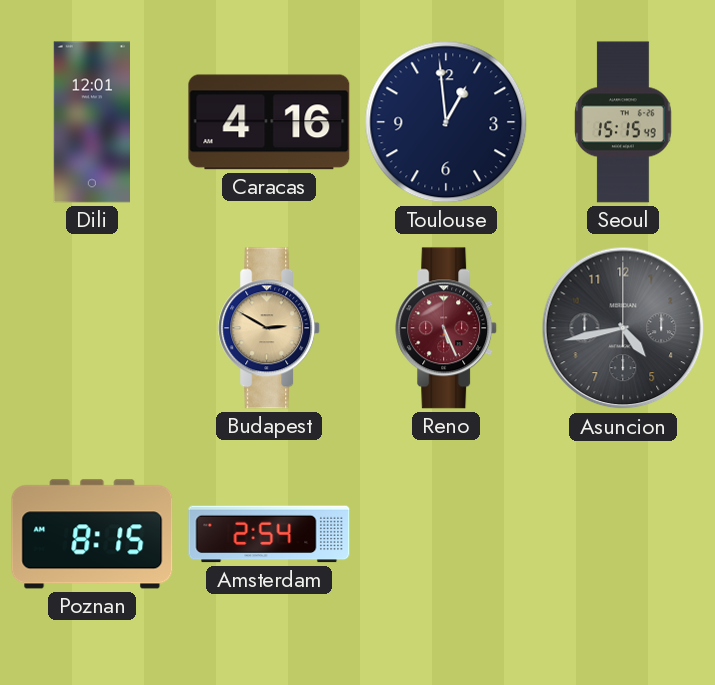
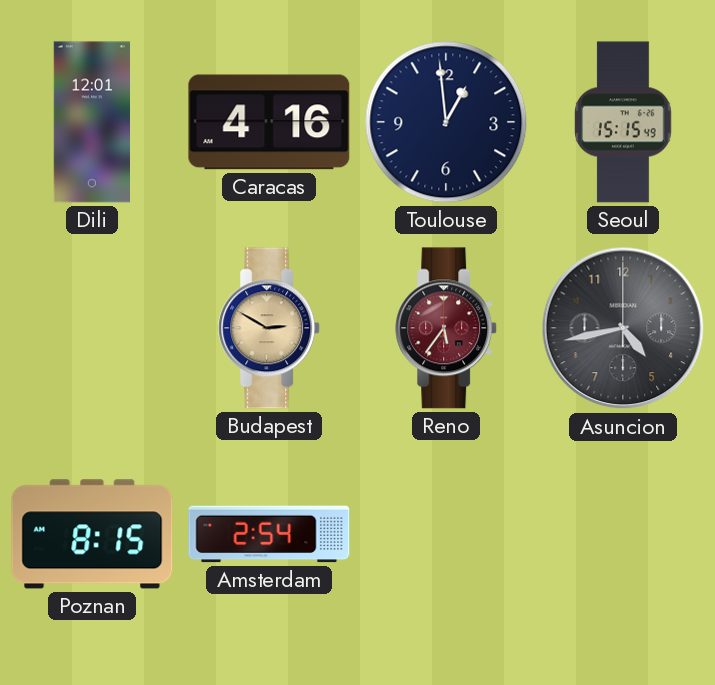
Reno: 5:26 -> 5:36 (447, 328)
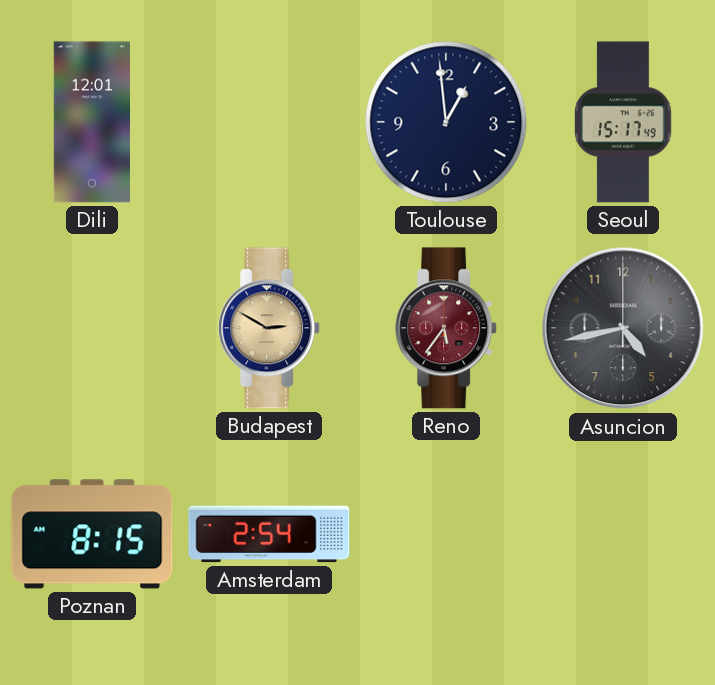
Caracas: 4:16 -> none (269, 122)
Seoul: 15:15 -> 15:17 (623, 122)
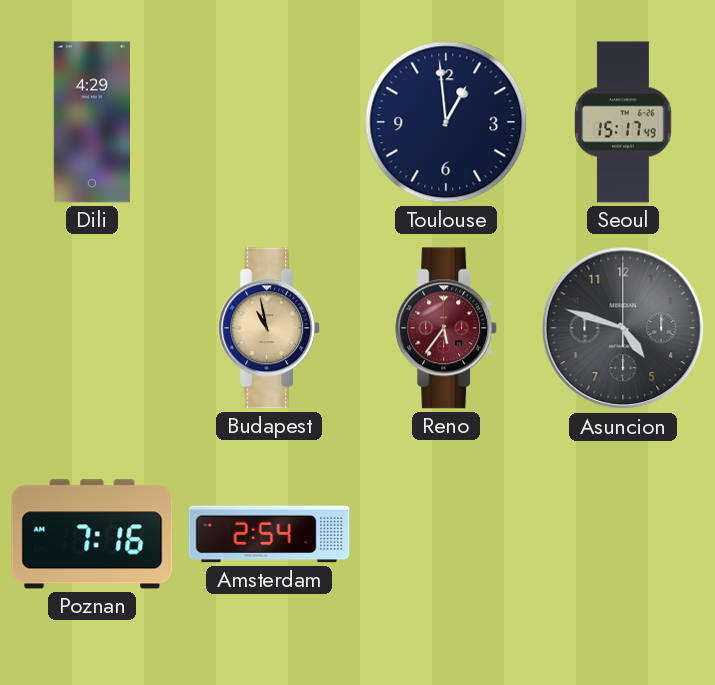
Dili: 12:01 -> 4:29 (91, 122)
Budapest: 2:50 -> 10:58 (270, 328)
Asuncion: 4:43 -> 4:48 (623, 328)
Poznan: 8:15 -> 7:16 (92, 534)
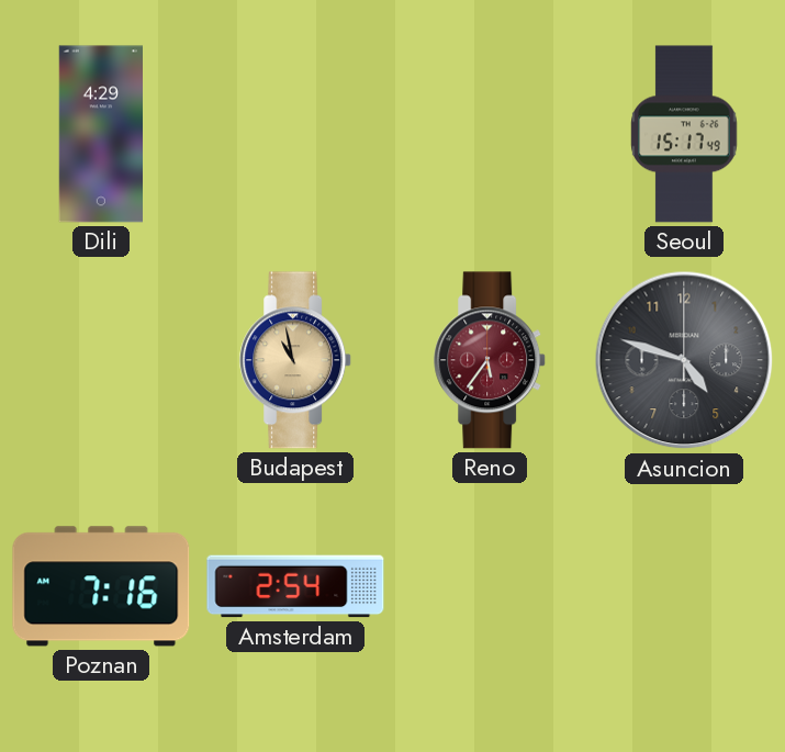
Toulouse: 12:59 -> none (446, 122)
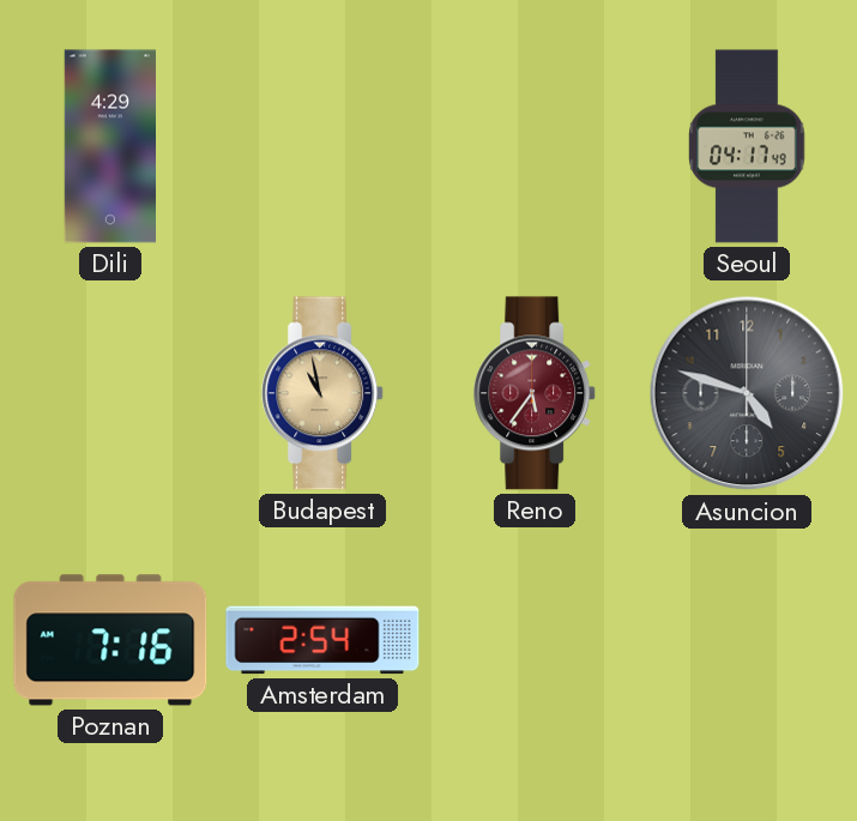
Seoul: 15:17 -> 04:17 (747, 146)
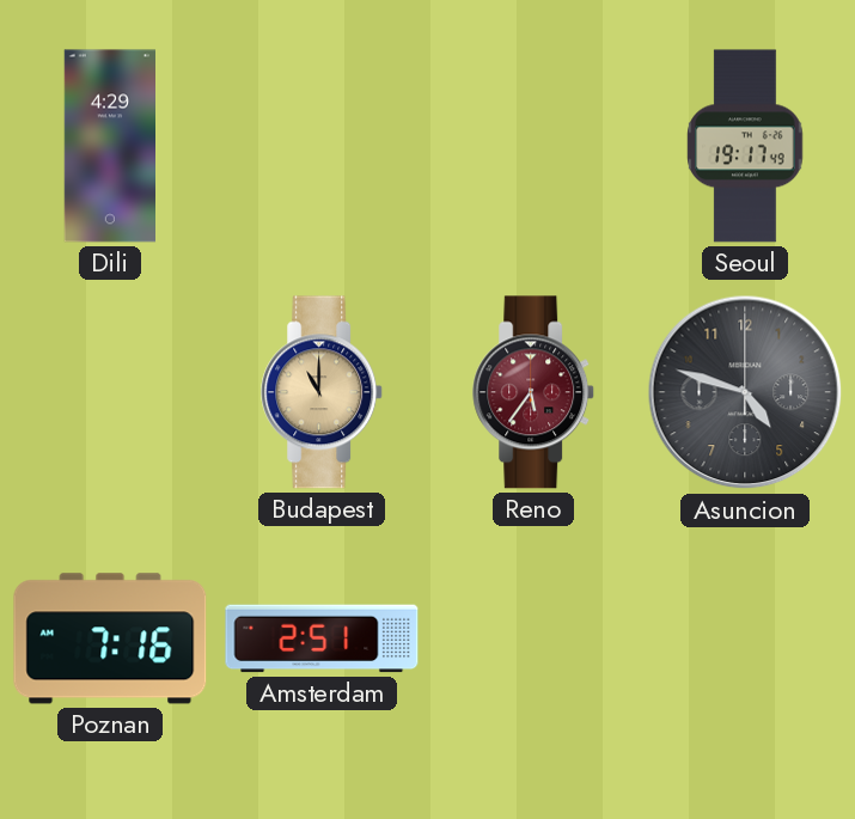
Seoul: 04:17 -> 19:17 (745, 146)
Budapest: 10:58 -> 11:00 (323, 392)
Amsterdam: 2:54 -> 2:51 (322, 638)
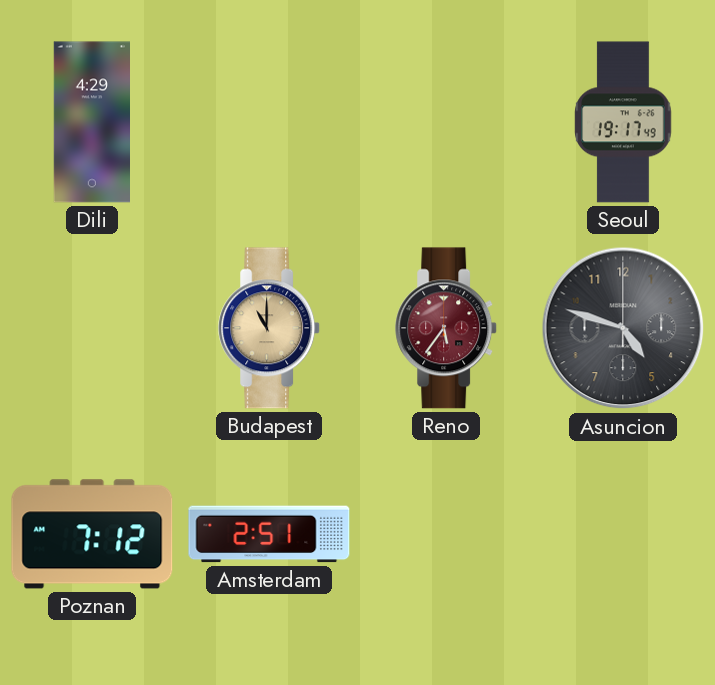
Poznan: 7:16 -> 7:12 (92, 534)
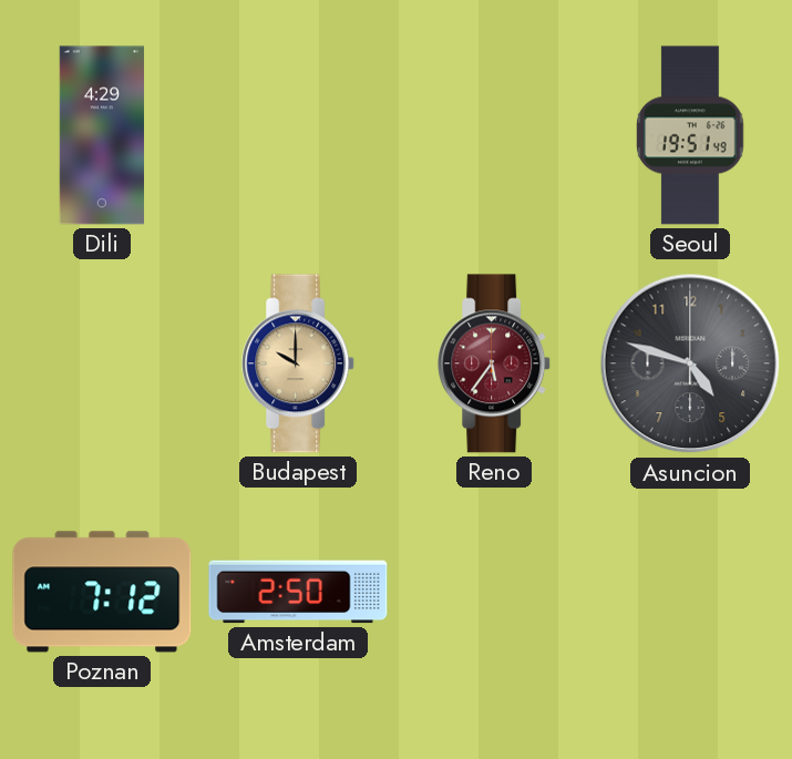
Seoul: 19:17 -> 19:51 (690, 135)
Budapest: 11:00 -> 10:00 (299, 363)
Amsterdam: 2:51 -> 2:50 (298, 592)
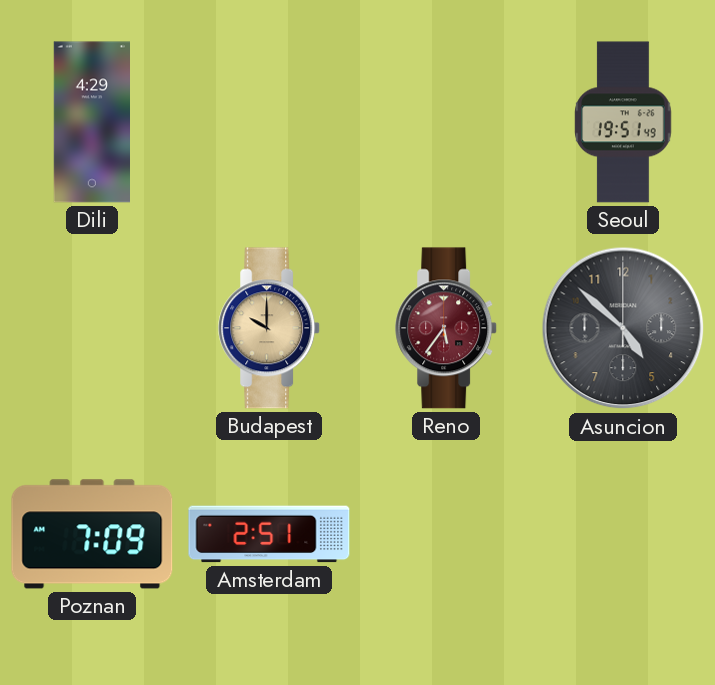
Asuncion: 4:48 -> 4:52 (623, 328)
Poznan: 7:12 -> 7:09 (92, 534)
Amsterdam: 2:50 -> 2:51 (269, 534)
